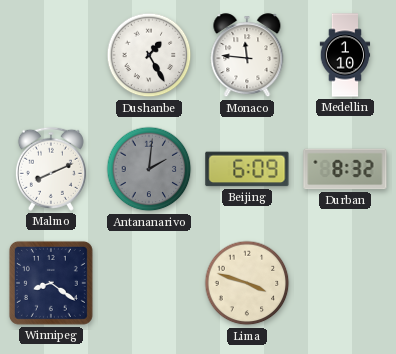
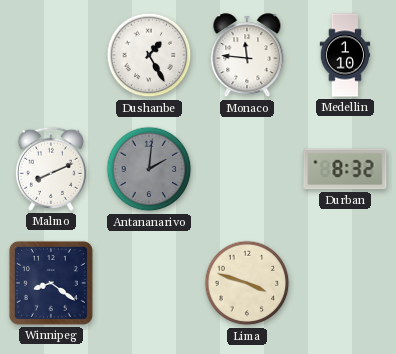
Beijing: 6:09 -> none (247, 169)
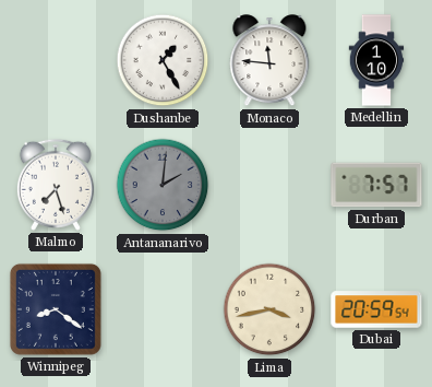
Malmo: 8:11 -> 7:27 (56, 185)
Durban: 8:32 -> 7:57 (376, 185)
Lima: 3:48 -> 3:43 (269, 309)
Dubai: none -> 20:59 (376, 309)
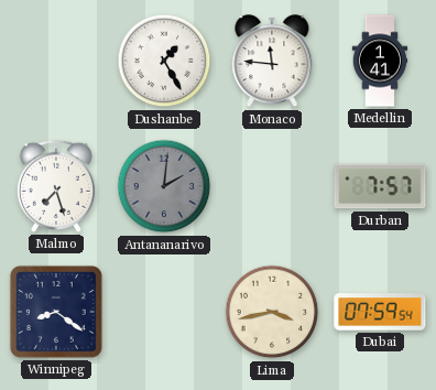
Medellin: 1:10 -> 1:41 (380, 61)
Dubai: 20:59 -> 07:59 (380, 312)
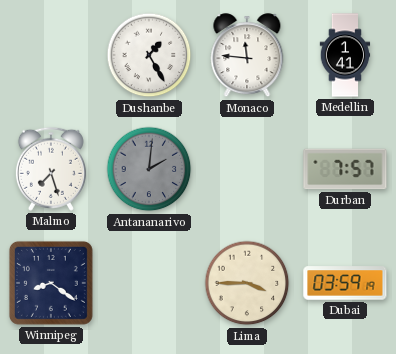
Lima: 3:43 -> 3:45 (247, 283)
Dubai: 07:59 -> 03:59 (345, 283)
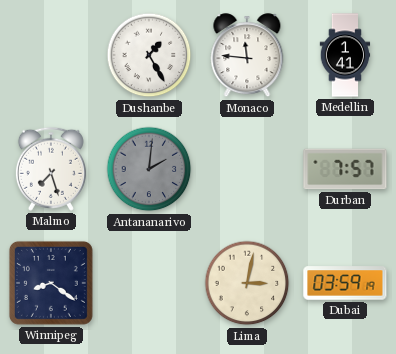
Lima: 3:45 -> 3:02 (247, 283)
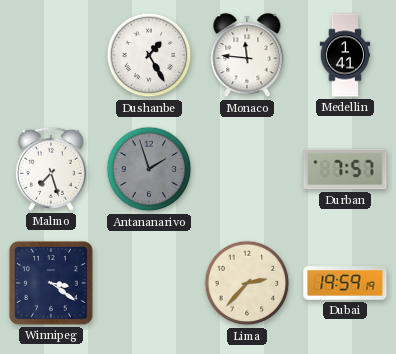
Antananarivo: 2:01 -> 1:57 (149, 169)
Winnipeg: 8:21 -> 3:21 (51, 283)
Lima: 3:02 -> 2:37 (247, 283)
Dubai: 03:59 -> 19:59 (345, 283)
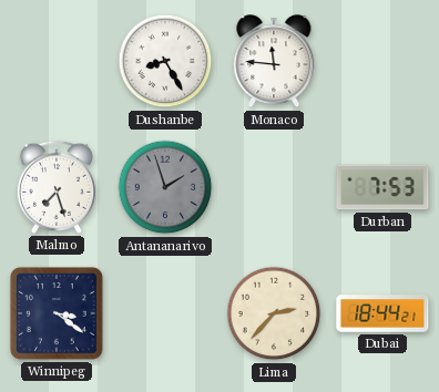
Dushanbe: 1:25 -> 8:25 (165, 61)
Medellin: 1:41 -> none (345, 55)
Durban: 7:57 -> 7:53 (382, 187)
Dubai: 19:59 -> 18:44 (382, 313)
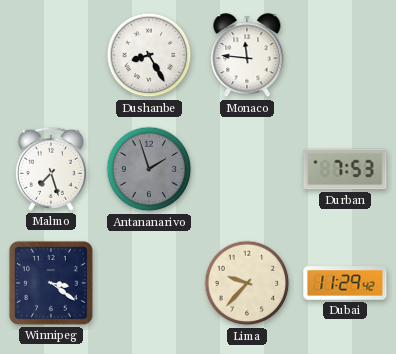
Lima: 2:37 -> 9:37 (247, 283)
Dubai: 18:44 -> 11:29 (345, 283)
